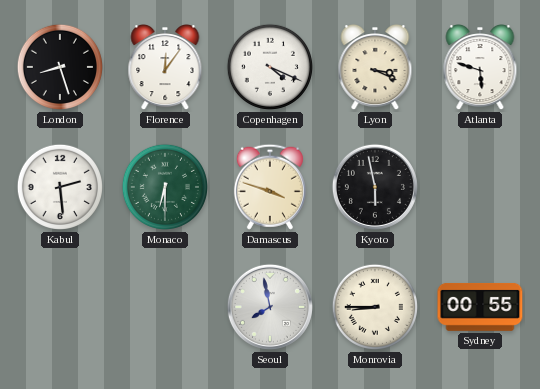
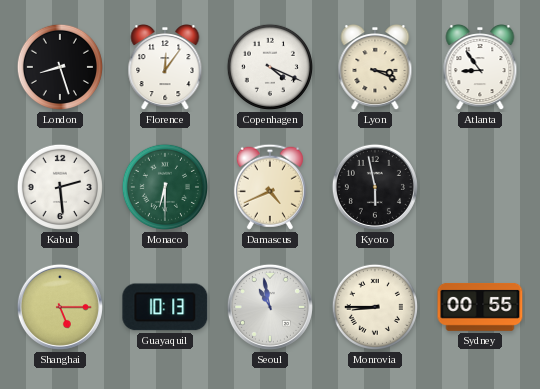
Atlanta: 5:48 -> 8:54 (480, 68)
Damascus: 3:48 -> 4:41 (270, 187)
Shanghai: none -> 5:15 (60, 307)
Guayaquil: none -> 10:13 (165, 307)
Seoul: 7:58 -> 10:58 (270, 307)
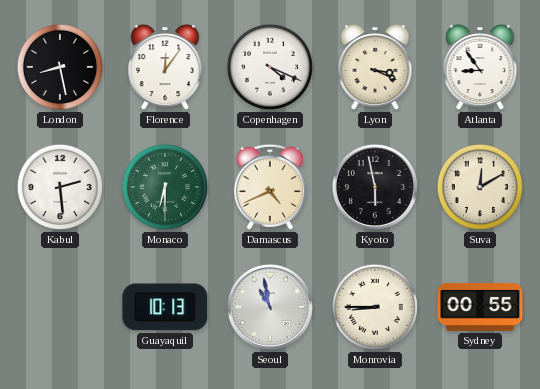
London: 8:27 -> 8:28 (60, 67)
Suva: none -> 12:10 (480, 187)
Shanghai: 5:15 -> none (60, 307)
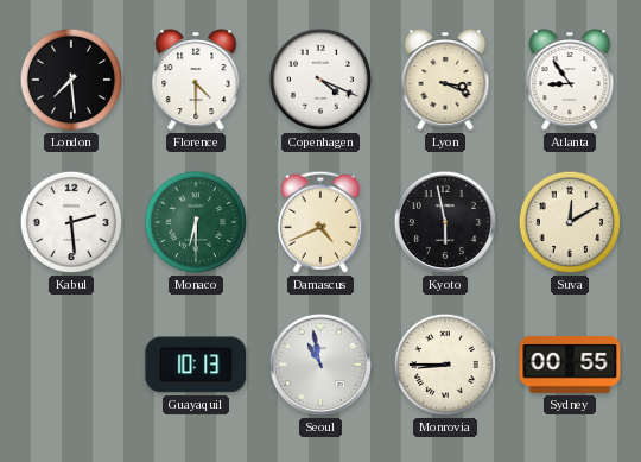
London: 8:28 -> 7:29 (71, 80)
Florence: 12:06 -> 4:30 (196, 81)
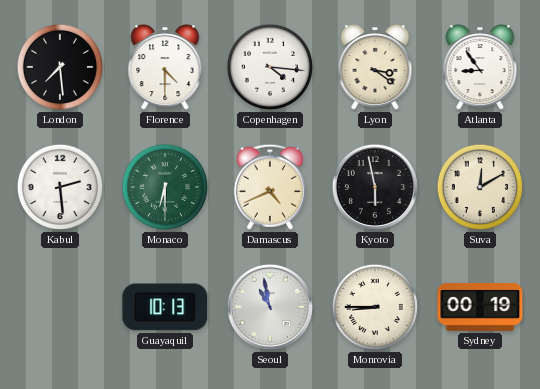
Copenhagen: 4:19 -> 4:16 (270, 67)
Lyon: 3:19 -> 3:21 (375, 68)
Sydney: 00:55 -> 00:19 (480, 307)
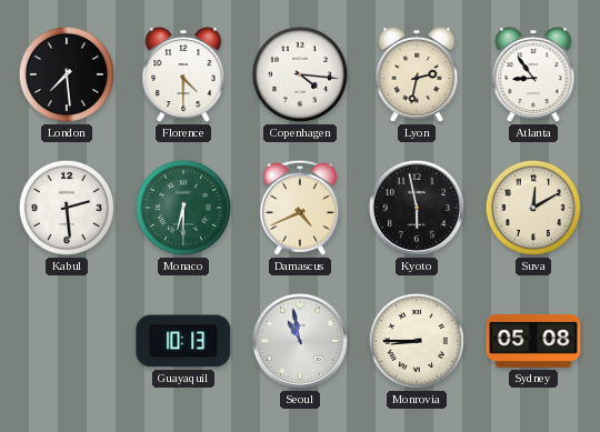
Lyon: 3:21 -> 2:32 (417, 76)
Sydney: 00:19 -> 05:08 (533, 341)
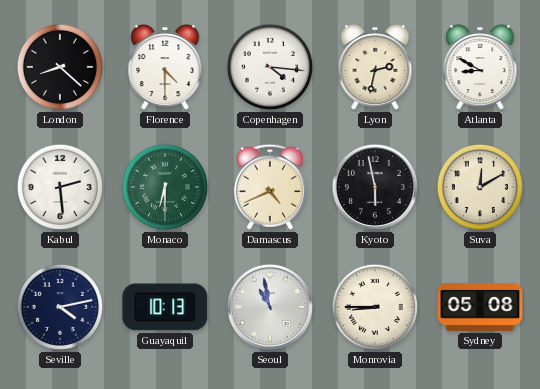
London: 7:29 -> 8:22 (60, 67)
Atlanta: 8:54 -> 8:50 (480, 68)
Seville: none -> 4:13 (60, 307)
